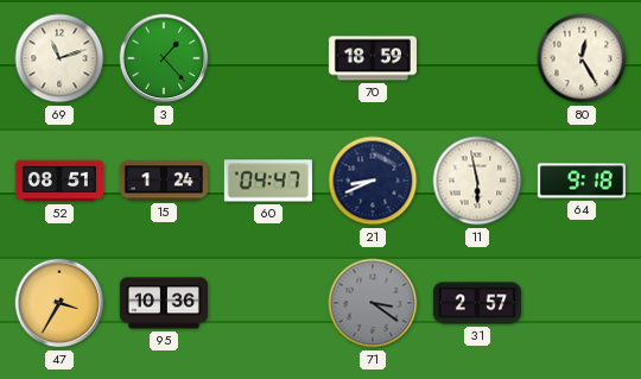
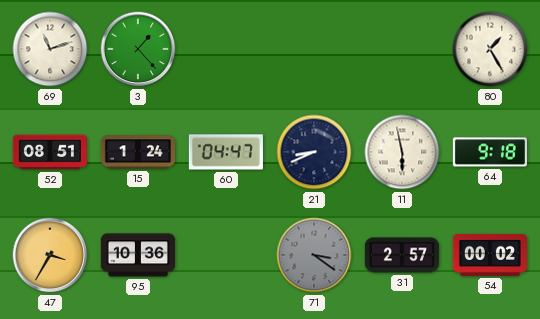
70: 18:59 -> none (373, 58)
80: 12:25 -> 1:25 (490, 49)
54: none -> 00:02 (490, 255)
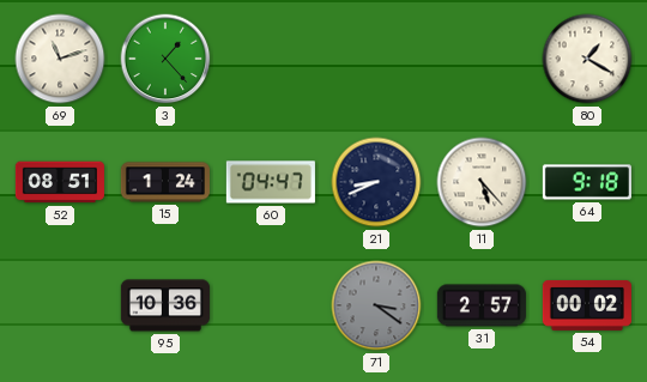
80: 1:25 -> 1:20 (587, 59)
11: 5:58 -> 5:23 (482, 182)
47: 3:35 -> none (50, 255)
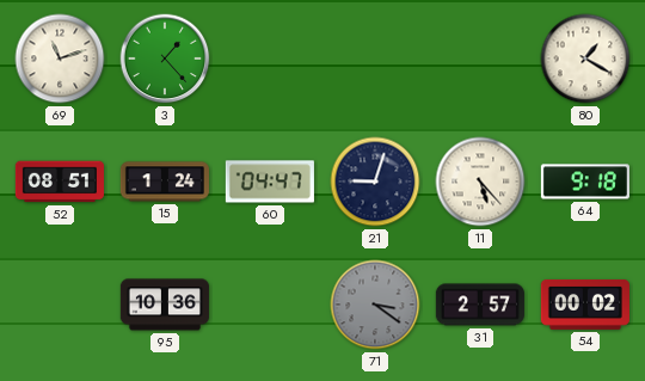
21: 8:41 -> 9:03 (375, 182)
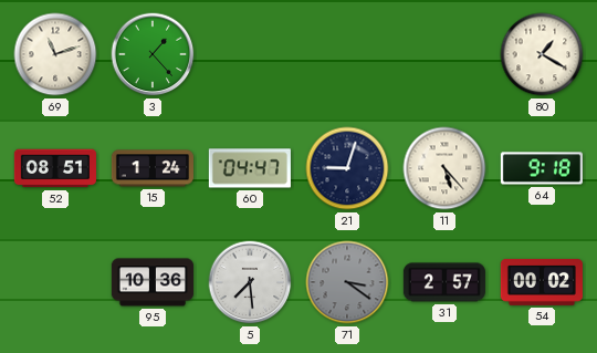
5: none -> 7:29 (250, 282)
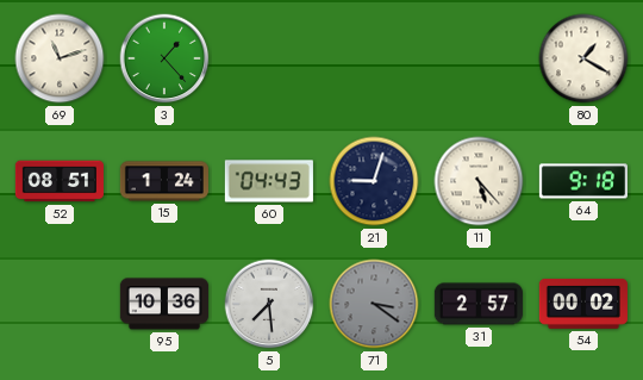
60: 04:47 -> 04:43 (269, 181)
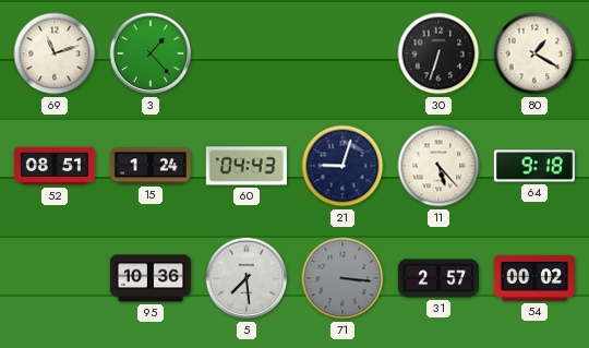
30: none -> 6:33 (438, 53)
71: 3:21 -> 3:16 (342, 278)
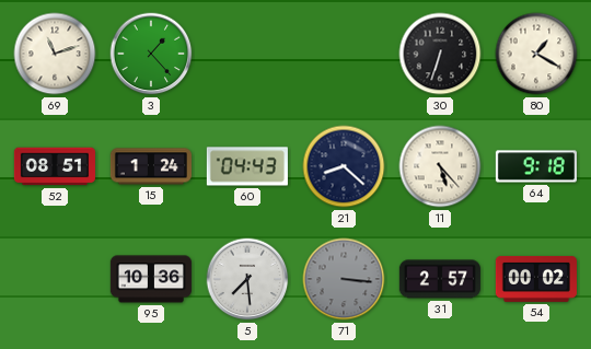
21: 9:03 -> 8:22 (344, 166)
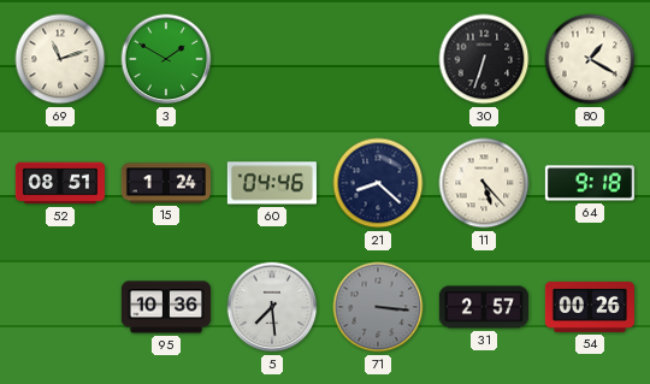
3: 1:23 -> 1:50 (166, 59)
60: 04:43 -> 04:46 (272, 183)
54: 00:02 -> 00:26 (590, 307)
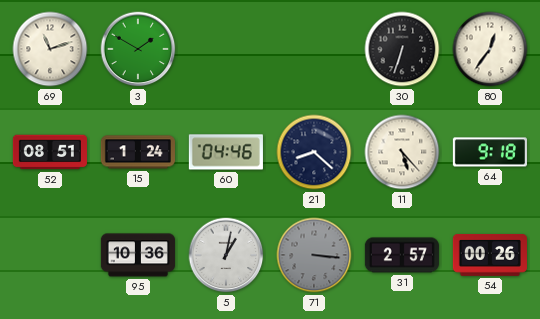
80: 1:20 -> 12:36 (490, 49)
5: 7:29 -> 1:02 (226, 255)
